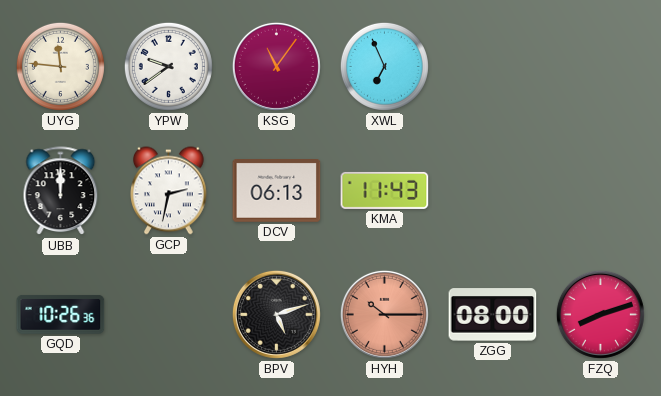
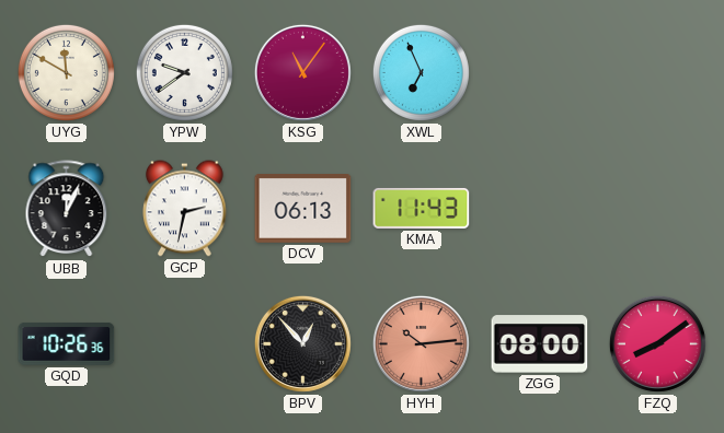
UYG: 11:46 -> 11:50 (66, 72)
UBB: 12:00 -> 12:04 (67, 209)
BPV: 5:12 -> 12:53 (302, 343)
HYH: 10:15 -> 10:14 (421, 343)
FZQ: 8:12 -> 8:09 (657, 343)
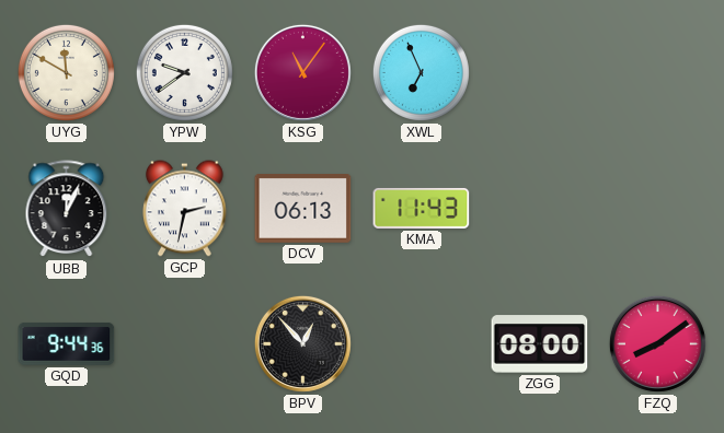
GQD: 10:26 -> 9:44 (67, 344)
HYH: 10:14 -> none (421, 343)
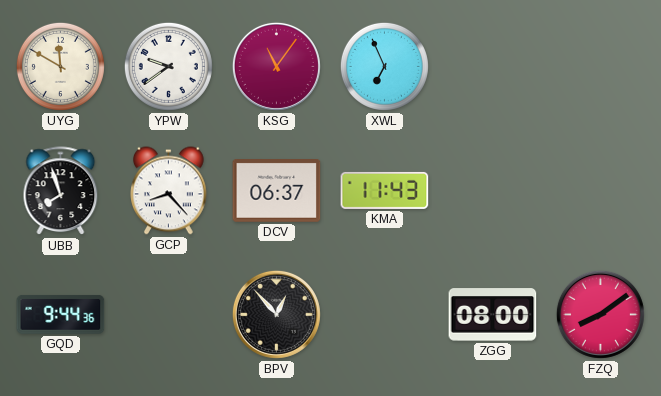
UBB: 12:04 -> 7:57 (61, 191)
GCP: 2:32 -> 8:23 (169, 191)
DCV: 06:13 -> 06:37 (277, 191)
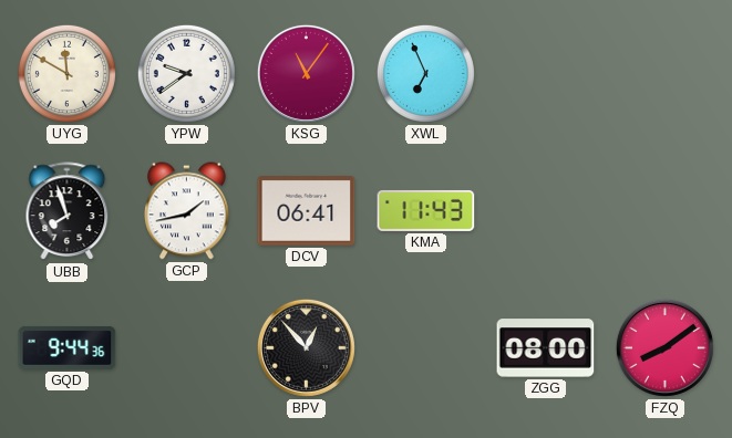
GCP: 8:23 -> 1:43 (187, 211)
DCV: 06:37 -> 06:41 (307, 211)
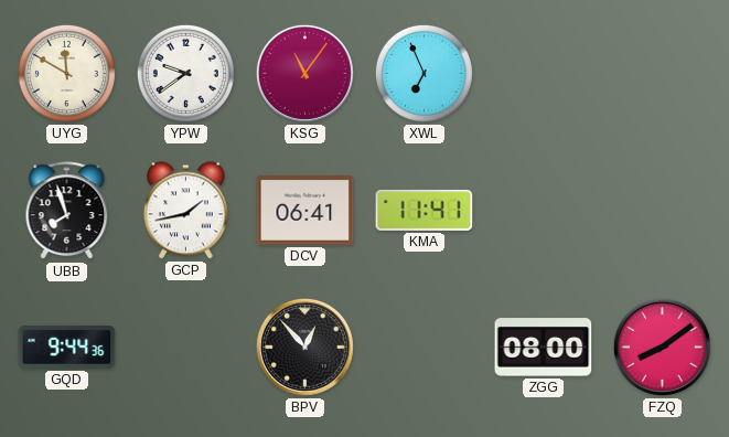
KMA: 11:43 -> 11:41 (425, 210)
